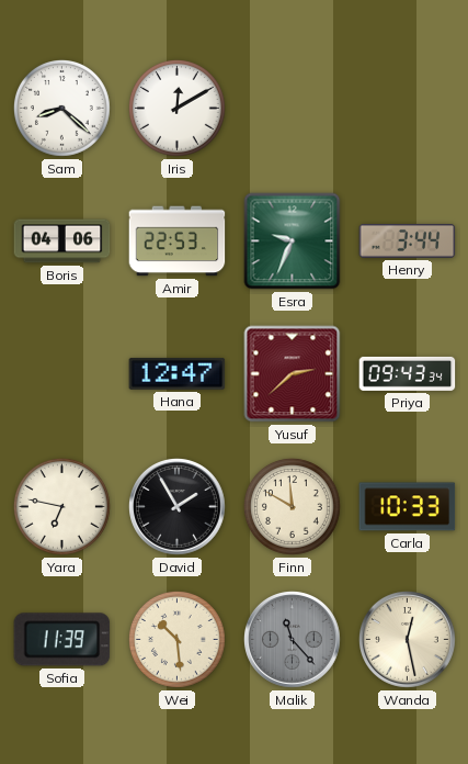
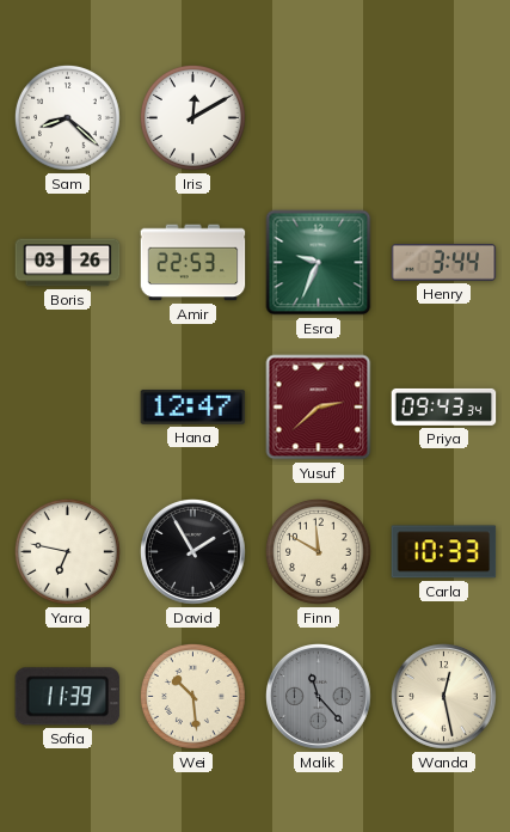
Boris: 04:06 -> 03:26 (68, 263)
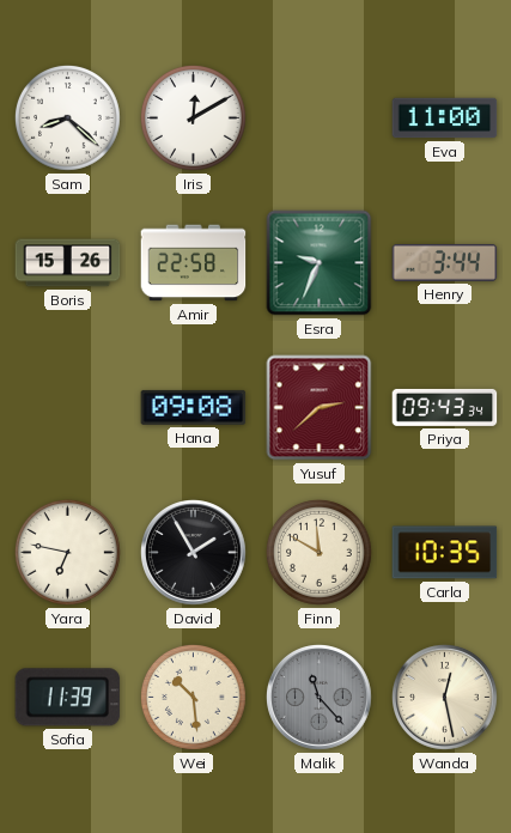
Eva: none -> 11:00 (445, 118)
Boris: 03:26 -> 15:26 (68, 263)
Amir: 22:53 -> 22:58 (194, 263)
Hana: 12:47 -> 09:08 (194, 407)
Carla: 10:33 -> 10:35 (445, 553)
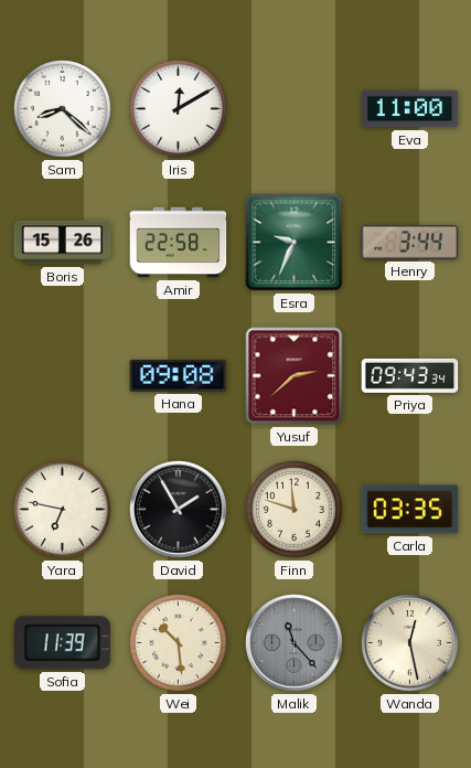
Finn: 11:50 -> 11:48 (295, 510)
Carla: 10:35 -> 03:35 (410, 510)
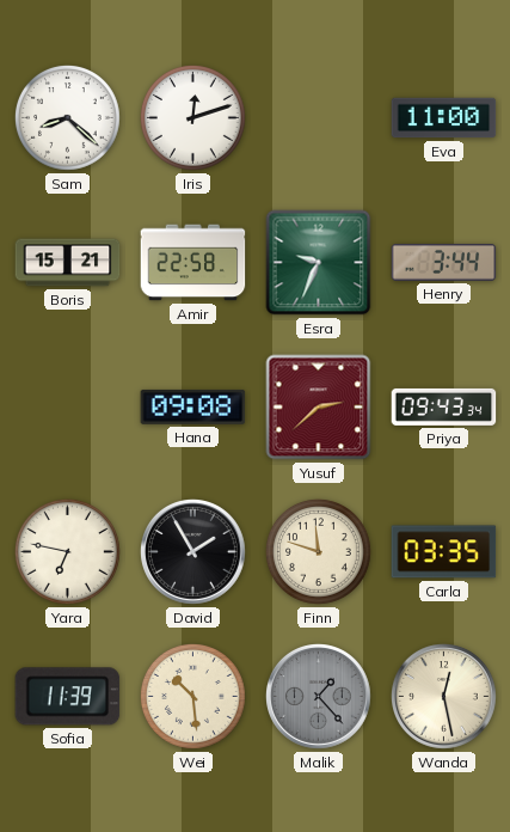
Iris: 12:10 -> 12:12 (193, 118)
Boris: 15:26 -> 15:21 (68, 263)
Malik: 11:23 -> 1:23 (319, 697)
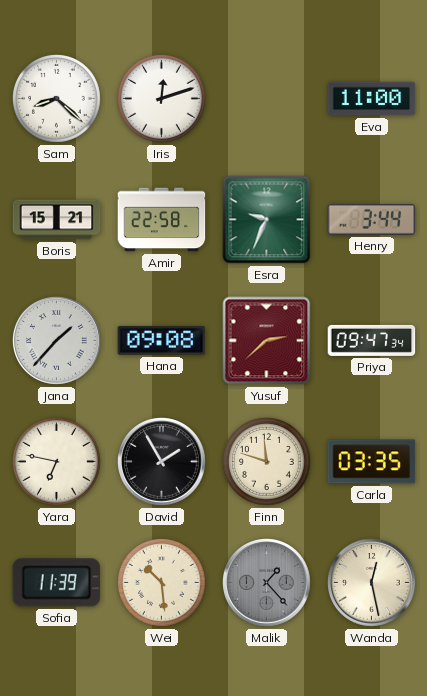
Jana: none -> 1:37 (57, 341)
Priya: 09:43 -> 09:47 (372, 340)
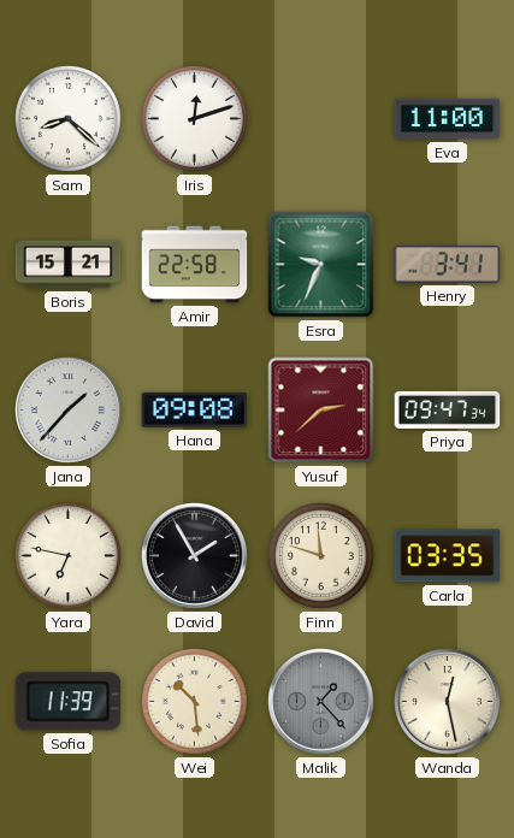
Henry: 3:44 -> 3:41 (448, 264)
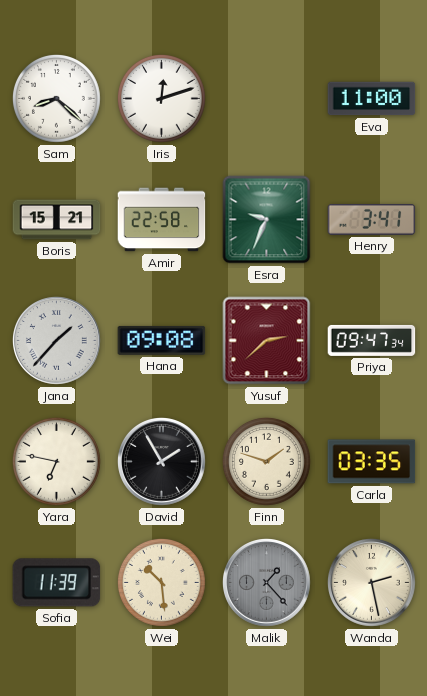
Finn: 11:48 -> 1:48 (267, 462)
Wanda: 12:28 -> 2:28 (372, 583)
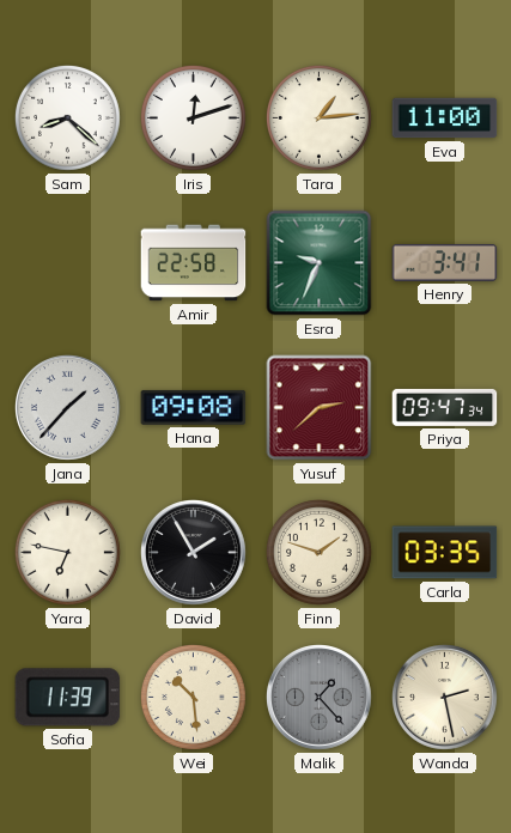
Tara: none -> 1:14 (320, 118)
Boris: 15:21 -> none (57, 220)
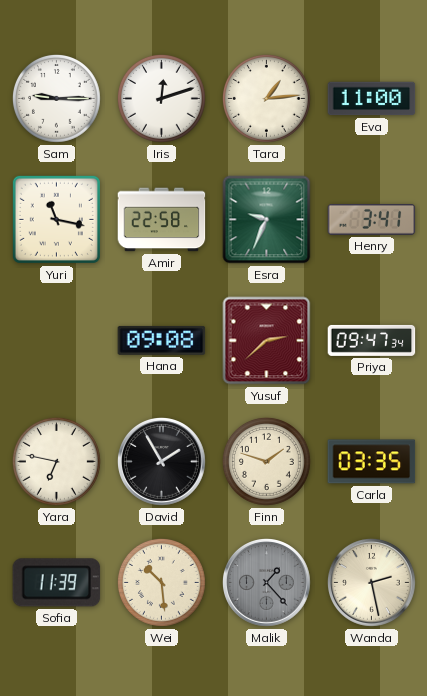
Sam: 8:22 -> 9:15 (57, 99)
Yuri: none -> 11:17 (56, 219)
Jana: 1:37 -> none (68, 408)
